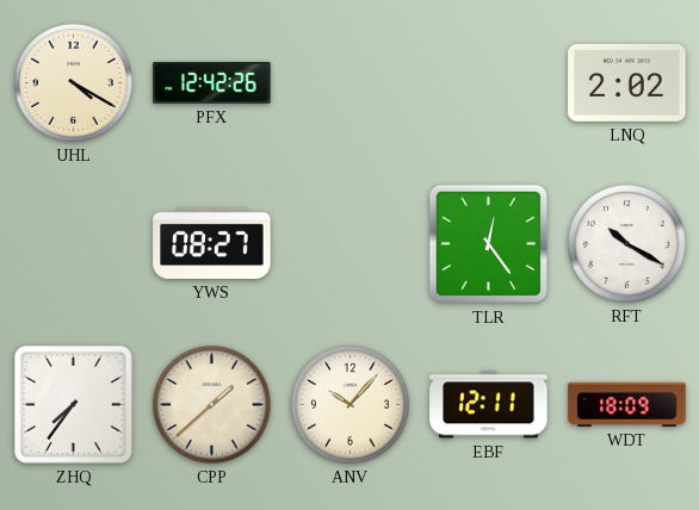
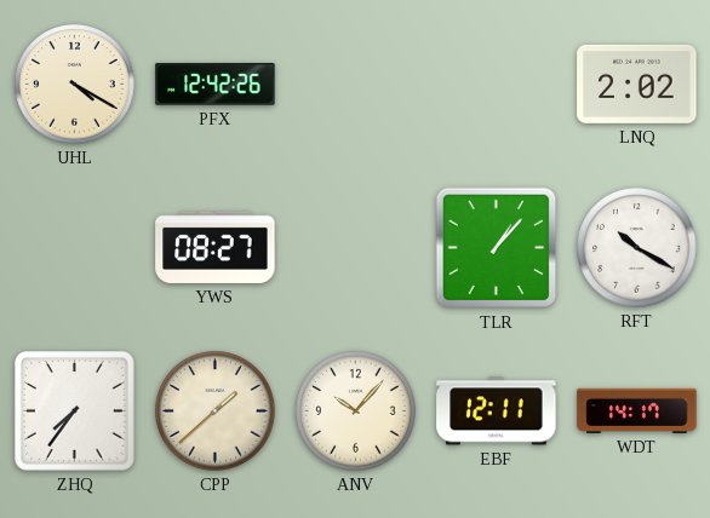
TLR: 12:24 -> 1:07 (497, 248)
WDT: 18:09 -> 14:17 (637, 410)
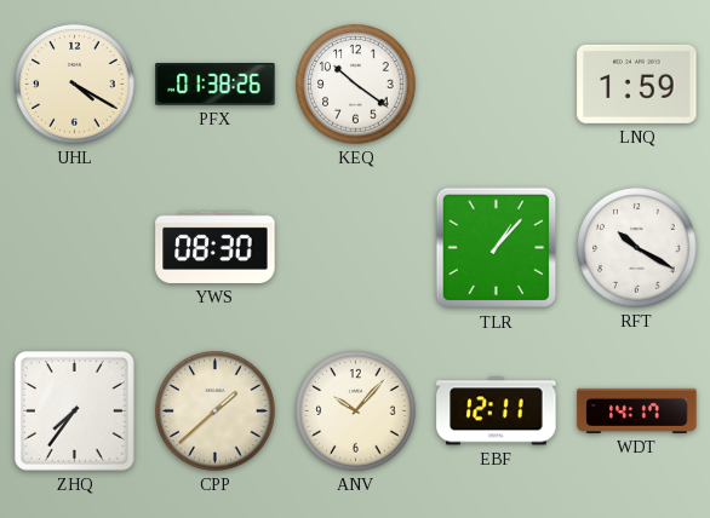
PFX: 12:42 -> 01:38 (216, 85)
KEQ: none -> 10:21 (356, 85)
LNQ: 2:02 -> 1:59 (637, 84)
YWS: 08:27 -> 08:30 (216, 247)
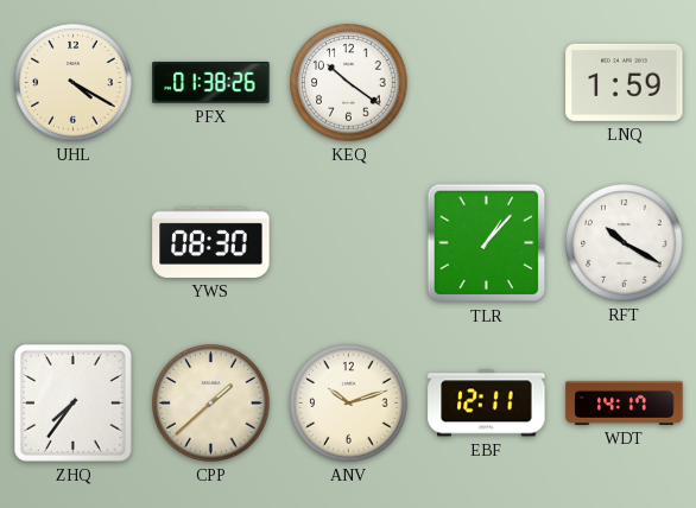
ANV: 10:07 -> 10:12 (349, 404)
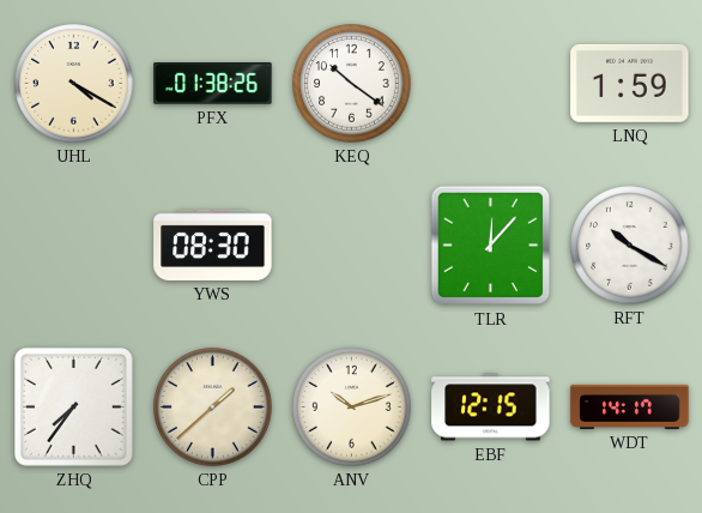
TLR: 1:07 -> 12:07 (491, 246)
EBF: 12:11 -> 12:15 (491, 408)
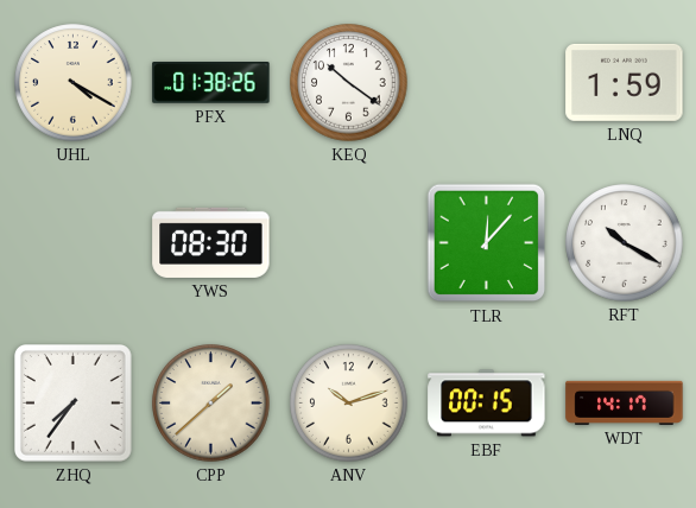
EBF: 12:15 -> 00:15 (487, 404)
